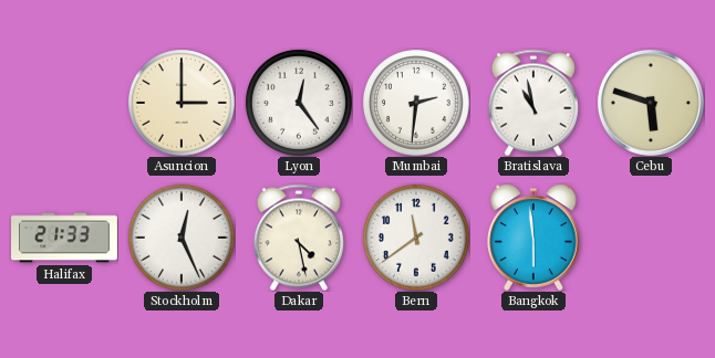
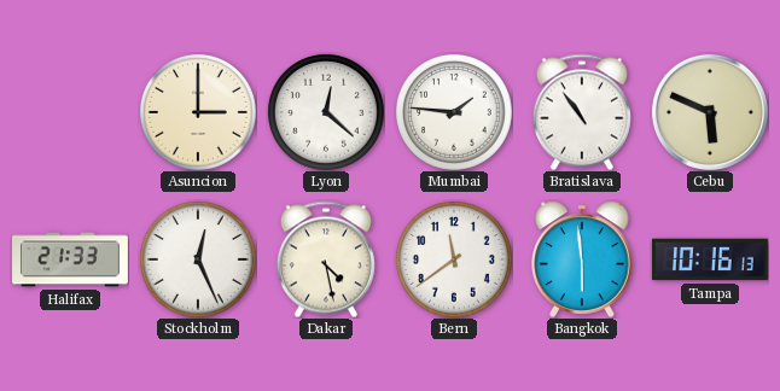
Lyon: 12:24 -> 12:22 (326, 112)
Mumbai: 2:31 -> 1:46 (454, 112)
Bratislava: 10:58 -> 10:54 (582, 112)
Cebu: 5:48 -> 5:49 (710, 112)
Tampa: none -> 10:16 (710, 259)
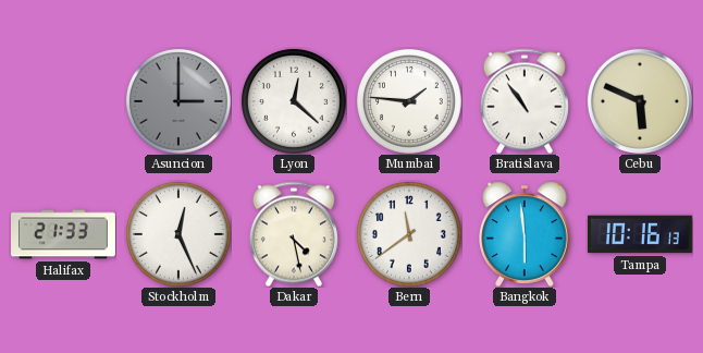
Asuncion dial: cream -> grey (178, 101)
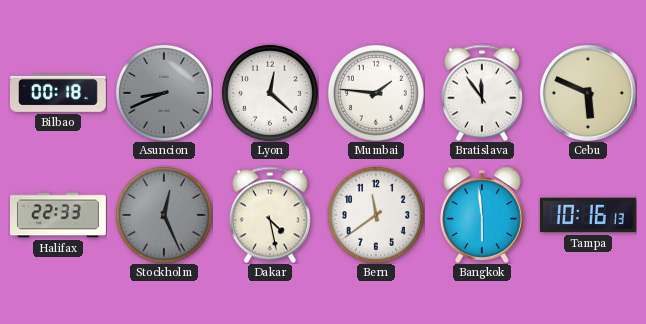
Bilbao: none -> 00:18 (58, 93)
Asuncion: 3:00 -> 8:41 (164, 93)
Bratislava: 10:54 -> 11:54 (482, 93)
Halifax: 21:33 -> 22:33 (59, 215)
Stockholm dial: white -> grey (164, 215)
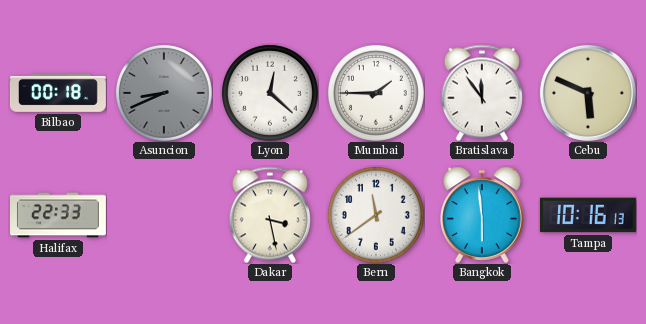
Mumbai: 1:46 -> 1:45 (376, 93)
Stockholm: 12:26 -> none (164, 215)
Dakar: 4:28 -> 3:28 (270, 215)
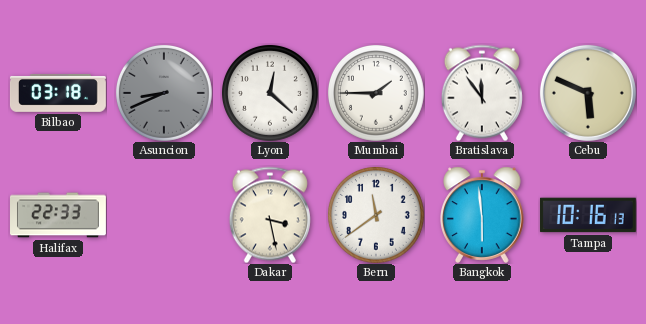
Bilbao: 00:18 -> 03:18 (58, 93)
